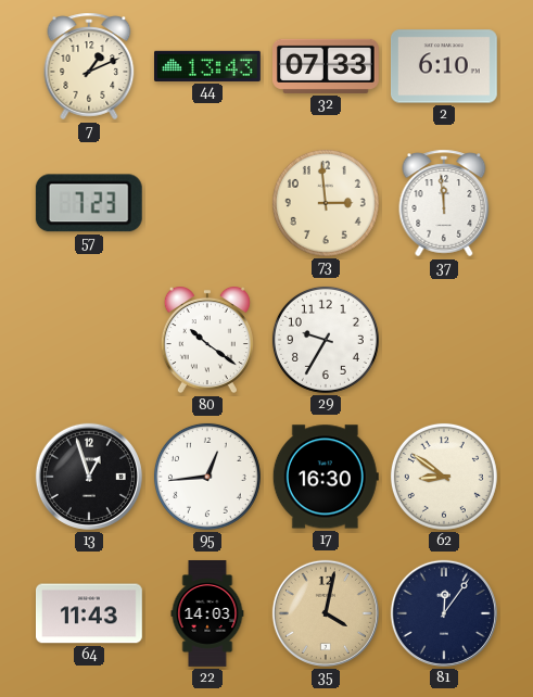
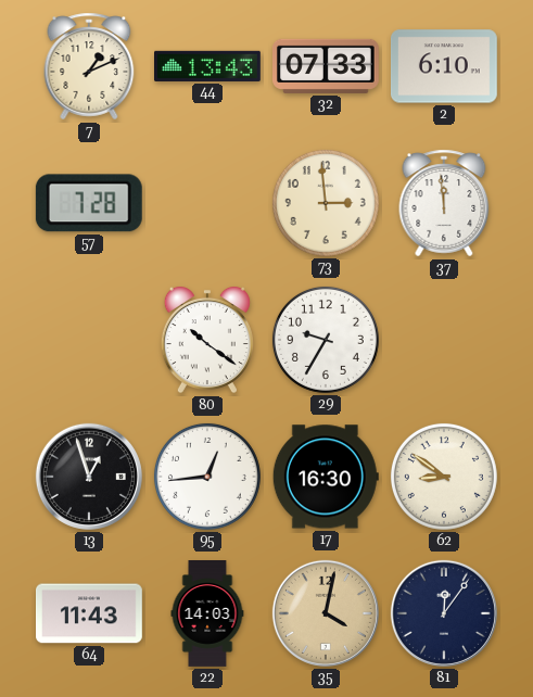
57: 7:23 -> 7:28 (89, 203)
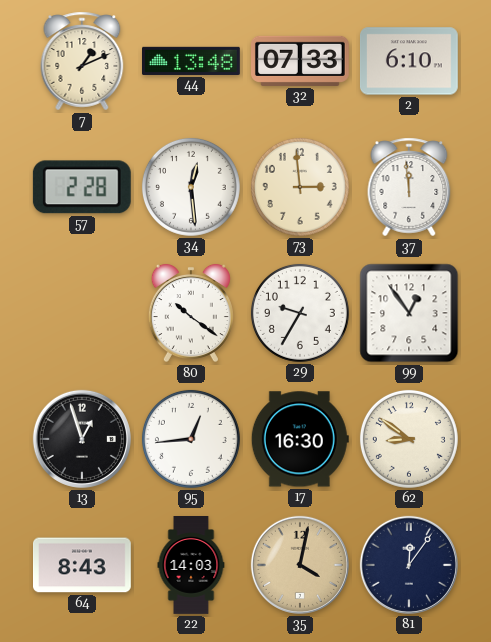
44: 13:43 -> 13:48 (192, 61)
57: 7:28 -> 2:28 (82, 187)
34: none -> 12:29 (191, 187)
99: none -> 12:54 (409, 313)
64: 11:43 -> 8:43 (83, 565)
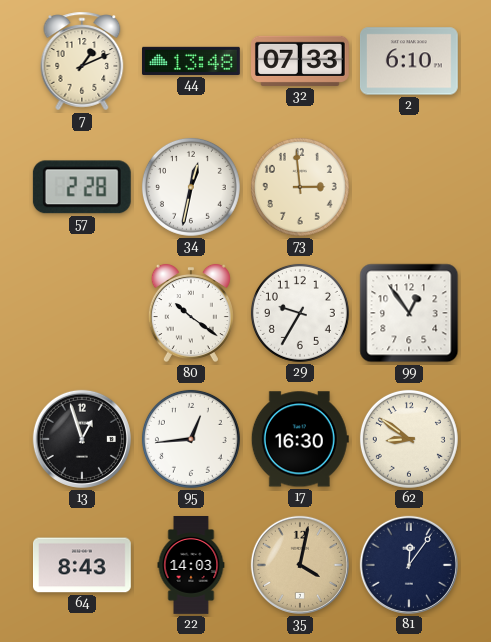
34: 12:29 -> 12:32 (191, 187)
37: 11:59 -> none (409, 187)
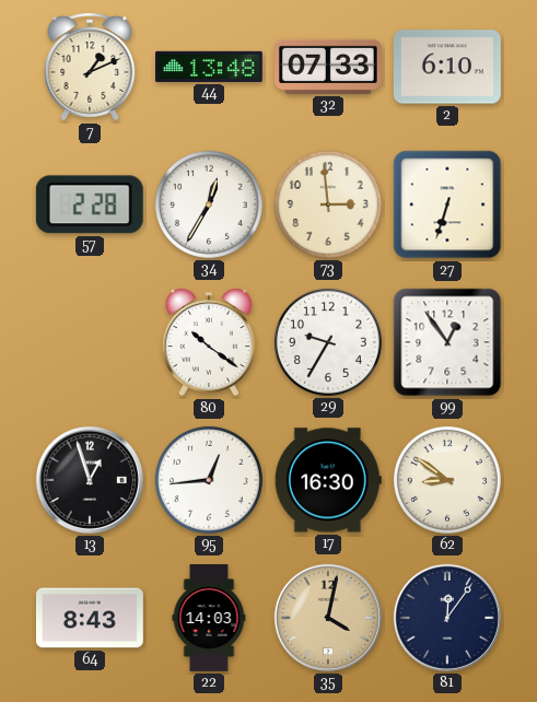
34: 12:32 -> 12:35 (209, 204)
27: none -> 6:33 (447, 204)
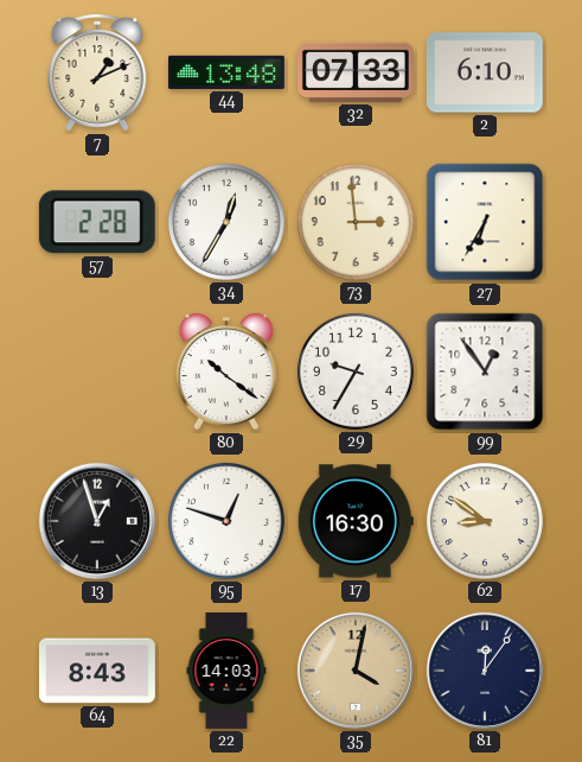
27: 6:33 -> 6:35 (485, 222)
95: 12:44 -> 12:48 (226, 521)
